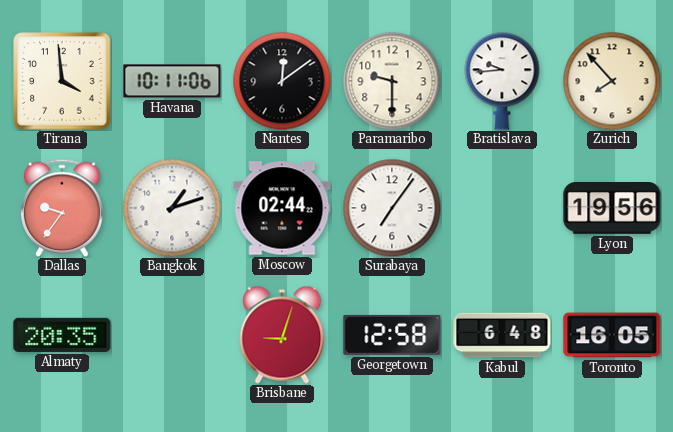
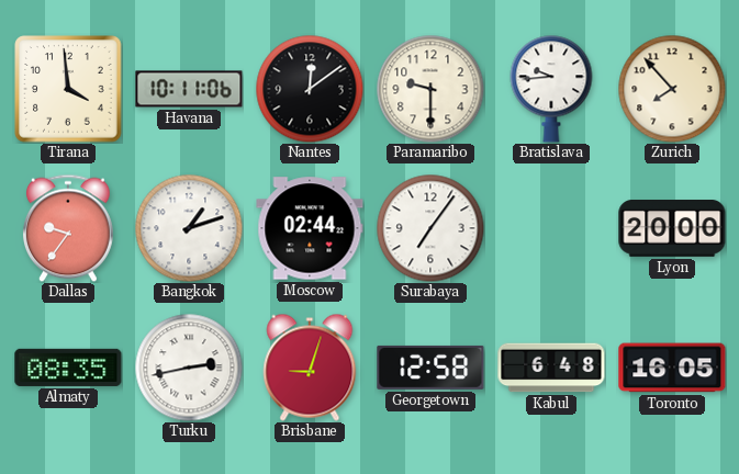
Lyon: 19:56 -> 20:00 (672, 229)
Almaty: 20:35 -> 08:35 (68, 368)
Turku: none -> 2:43 (189, 368)
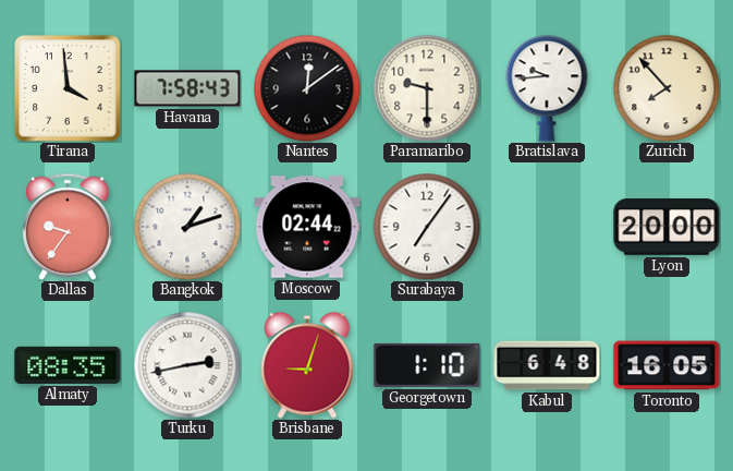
Havana: 10:11 -> 7:58 (187, 88)
Georgetown: 12:58 -> 1:10 (427, 365)
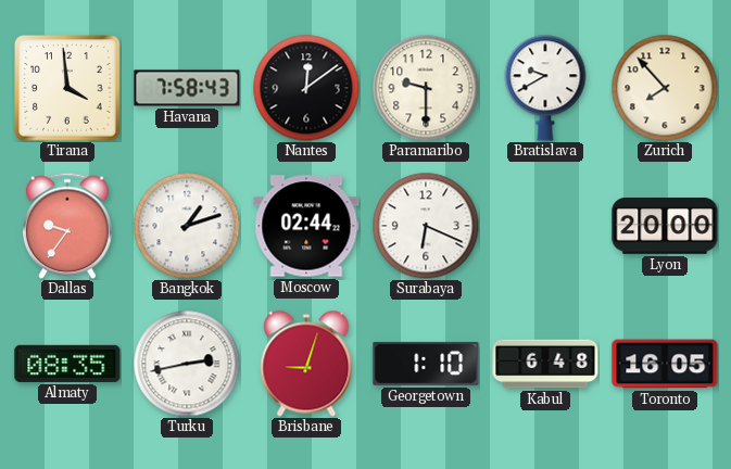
Bratislava: 9:44 -> 9:40 (545, 88)
Surabaya: 7:06 -> 6:19 (426, 226)
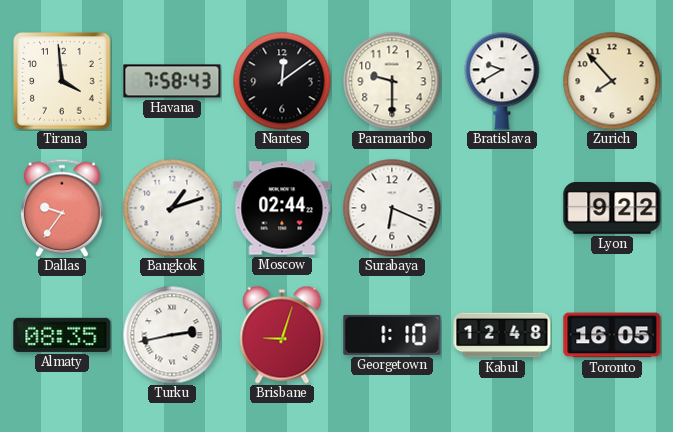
Lyon: 20:00 -> 9:22 (612, 209)
Kabul: 6:48 -> 12:48 (502, 335)
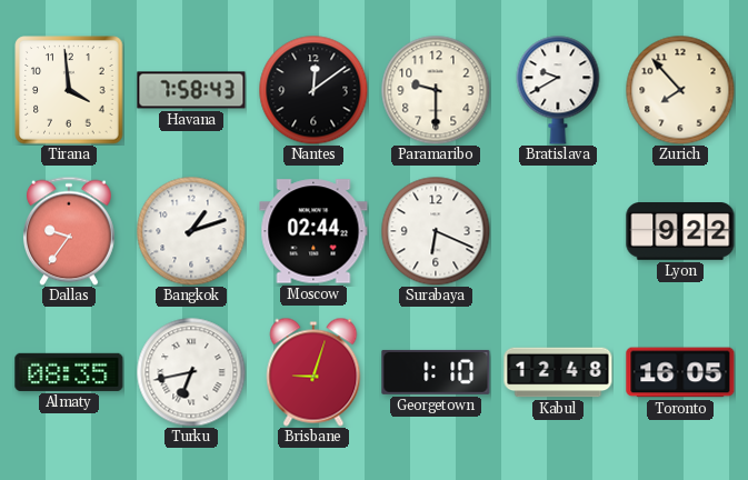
Turku: 2:43 -> 6:43 (191, 372)
